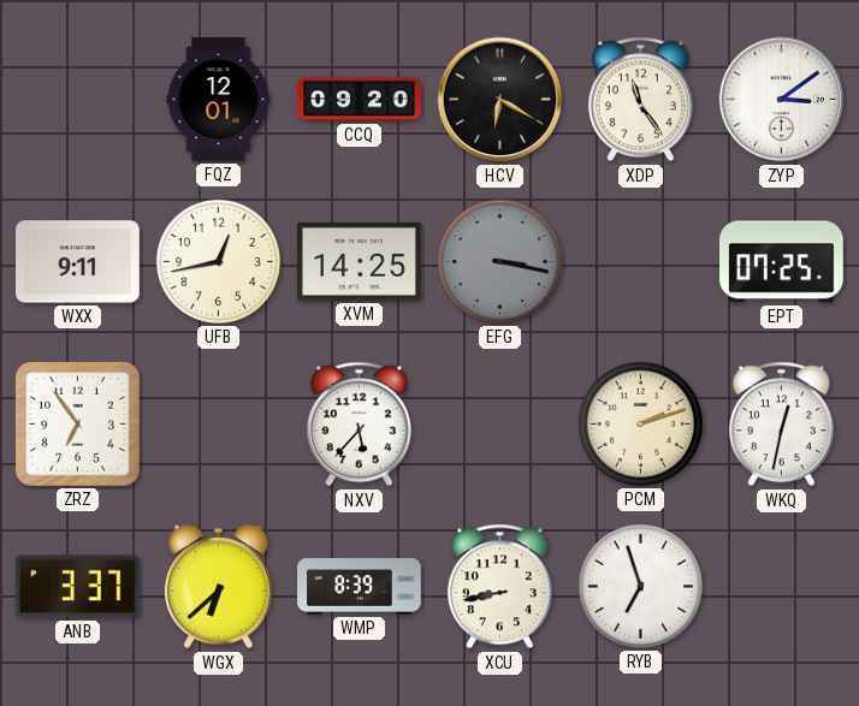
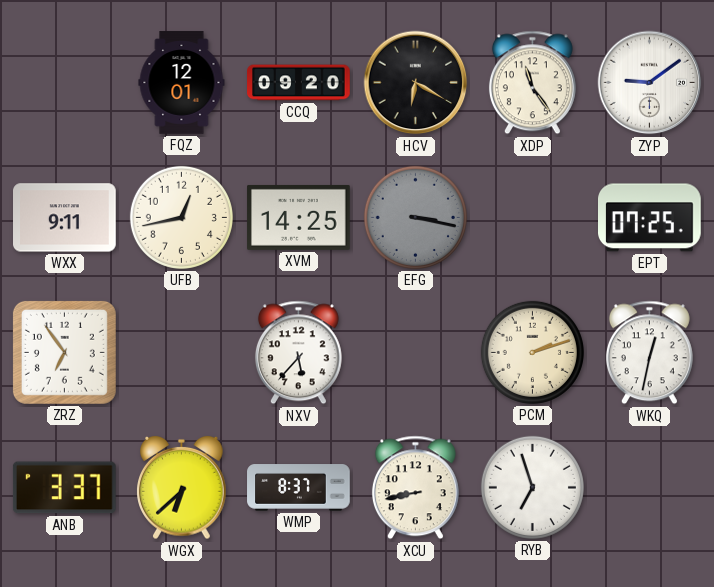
ZYP: 3:09 -> 9:09 (650, 83)
WMP: 8:39 -> 8:37 (299, 488)
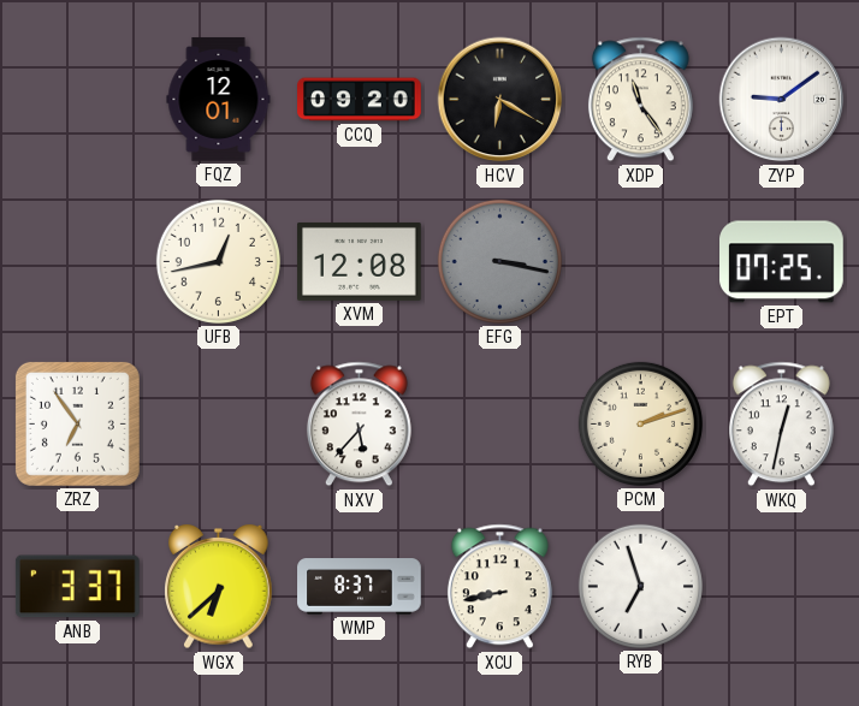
WXX: 9:11 -> none (65, 218)
XVM: 14:25 -> 12:08 (360, 261)
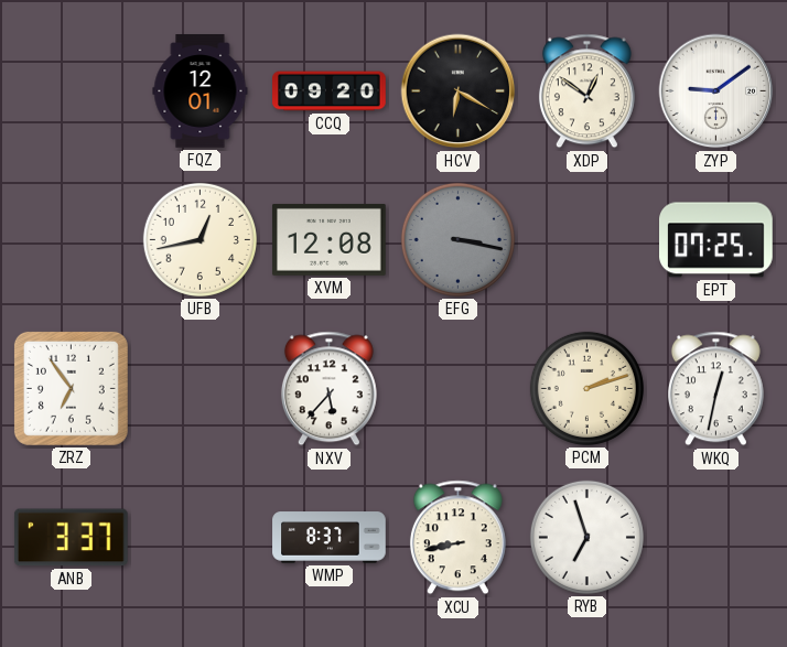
XDP: 11:24 -> 12:51 (586, 91)
WGX: 6:38 -> none (219, 587)
